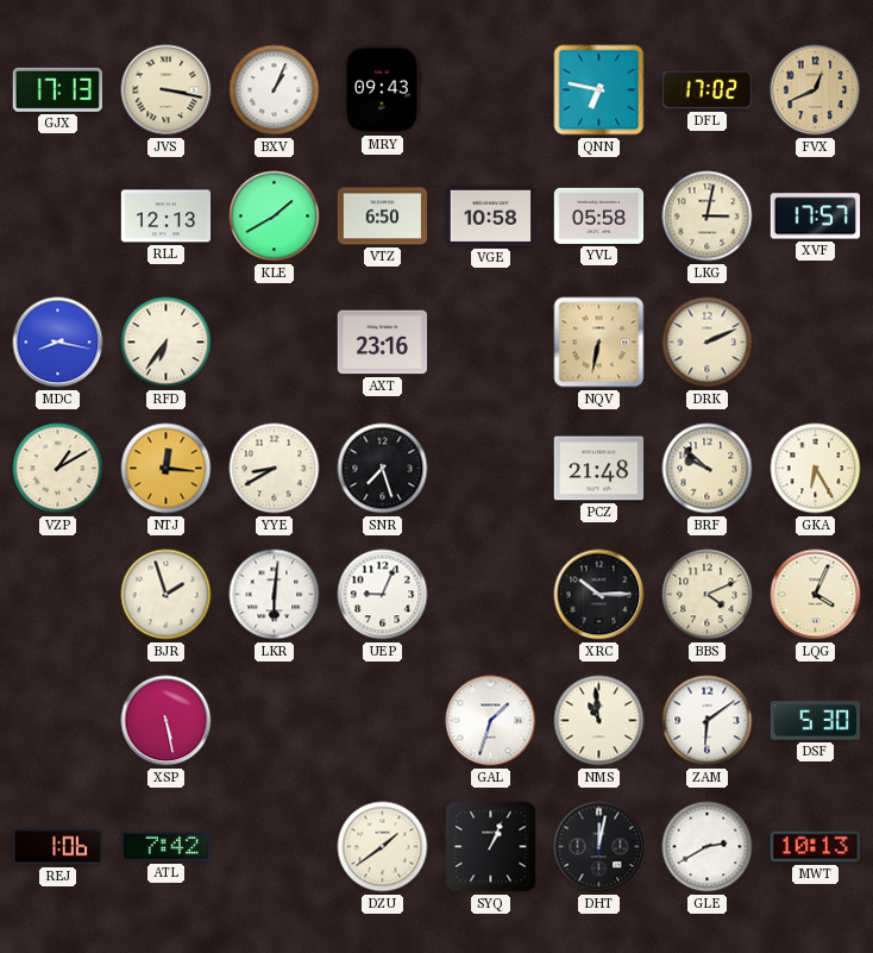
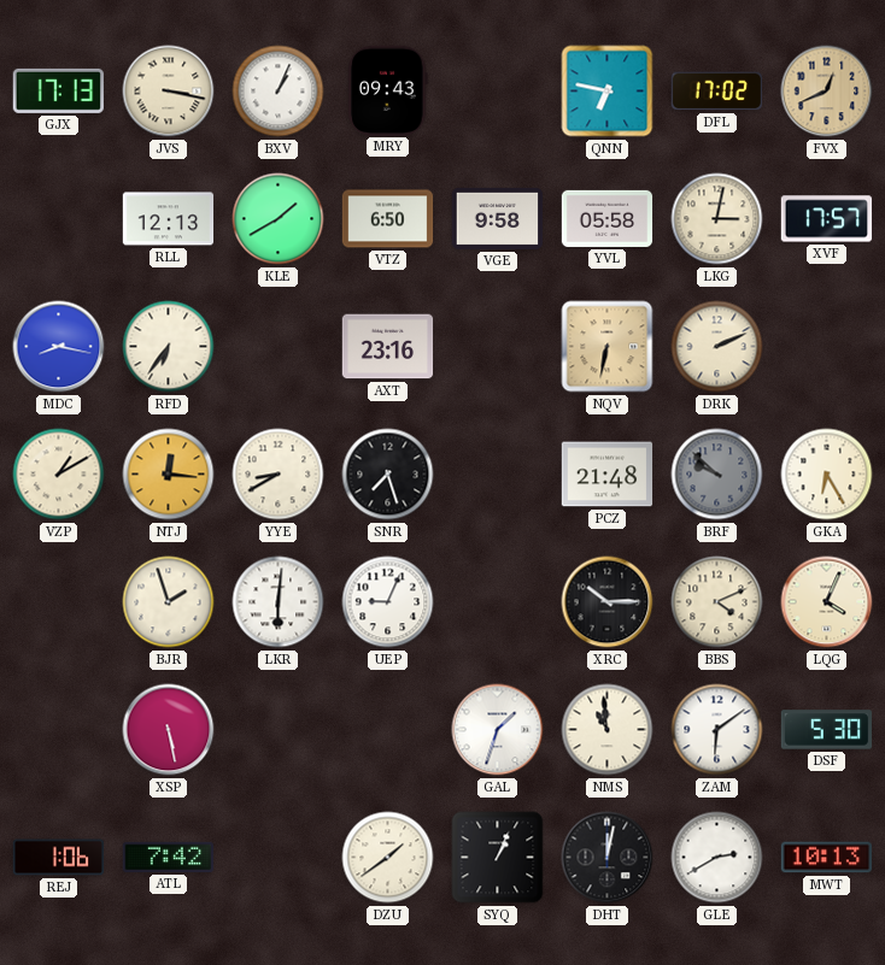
VGE: 10:58 -> 9:58 (498, 218)
BRF dial: cream -> grey (717, 475)
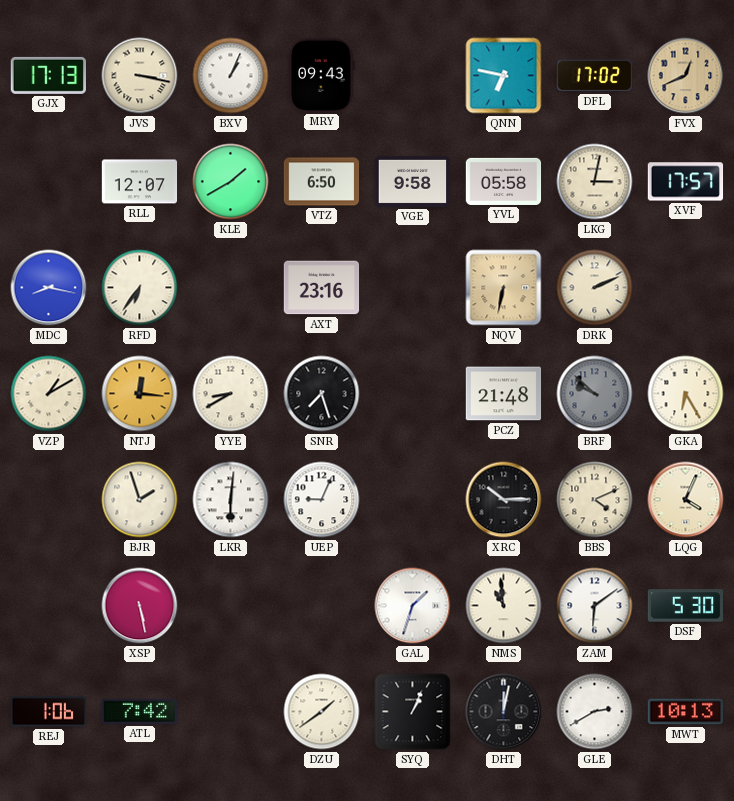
RLL: 12:13 -> 12:07 (140, 182)
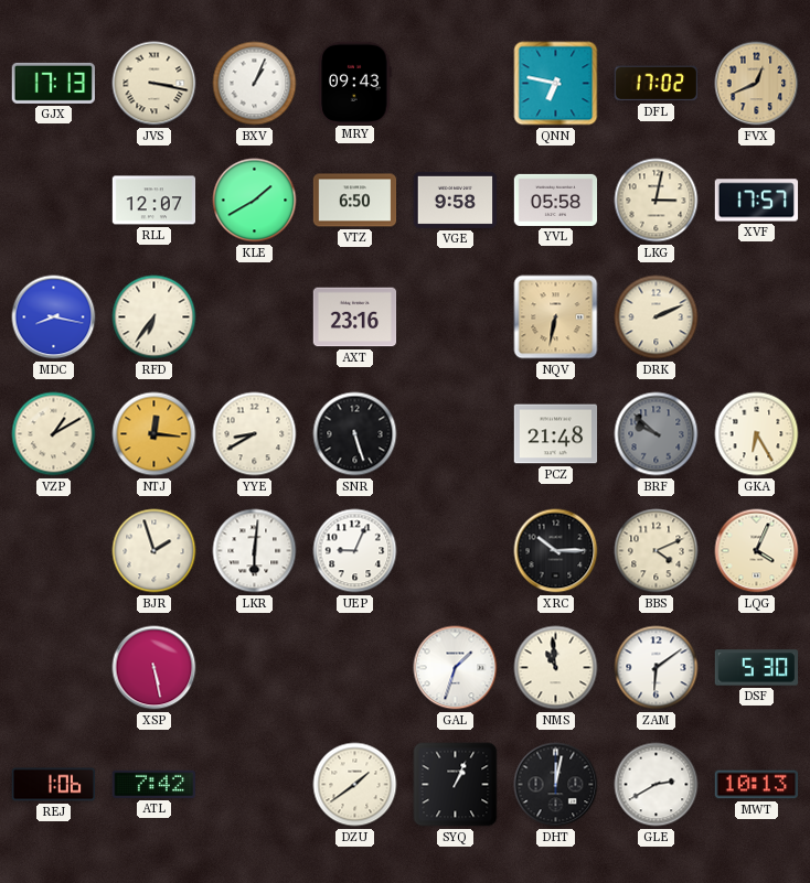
SNR: 7:27 -> 5:27 (355, 434)
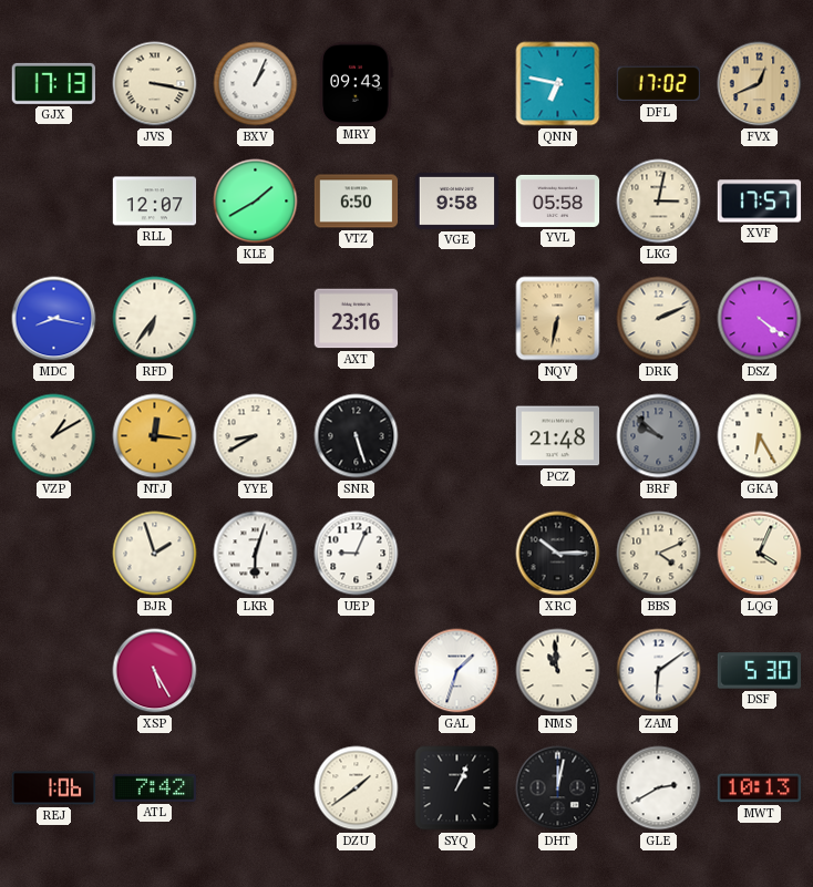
DSZ: none -> 4:21 (760, 319)
LKR: 6:01 -> 6:03 (256, 554)
XSP: 5:28 -> 5:25 (155, 671)
